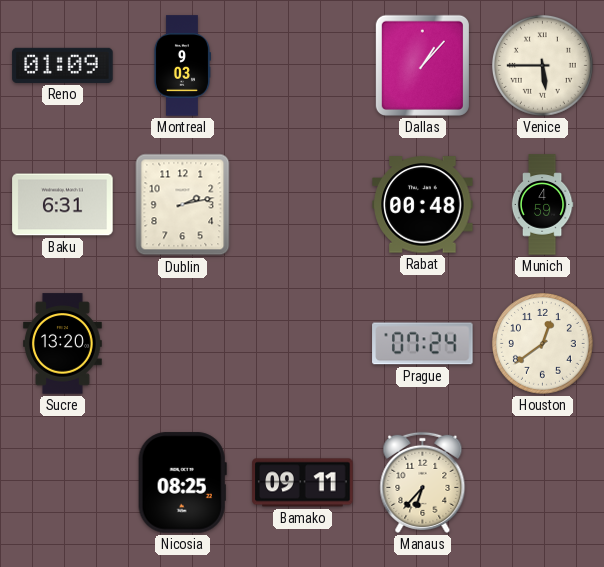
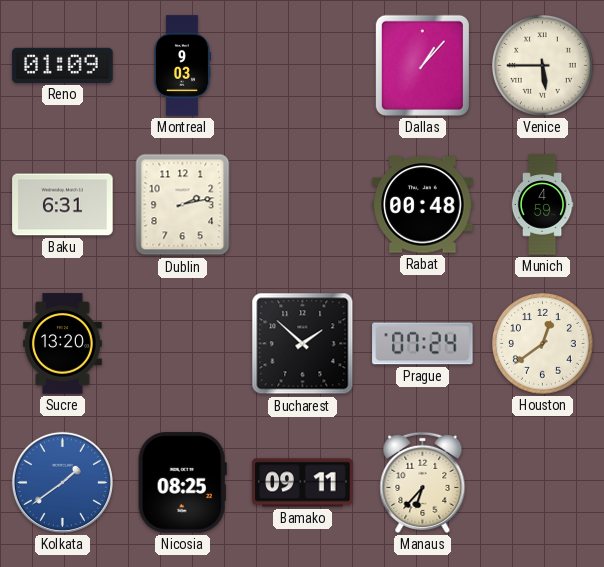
Bucharest: none -> 1:52 (303, 344)
Kolkata: none -> 1:39 (62, 482)
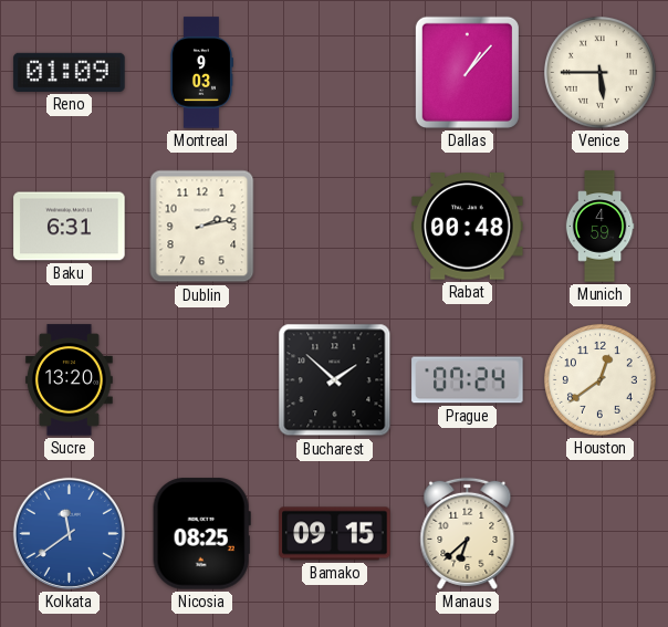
Kolkata: 1:39 -> 11:39 (69, 533)
Bamako: 09:11 -> 09:15 (335, 534)
Manaus: 6:37 -> 6:38 (468, 533)
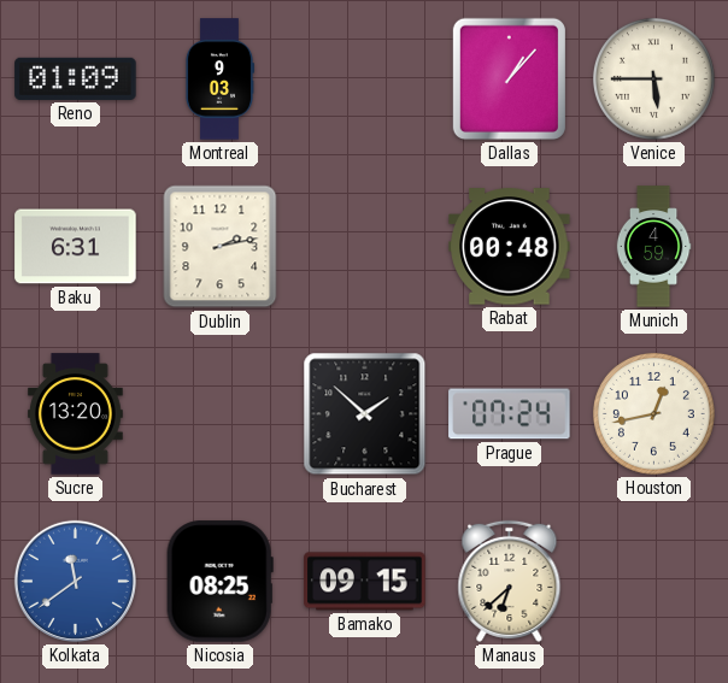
Houston: 12:39 -> 12:43 (653, 413)
